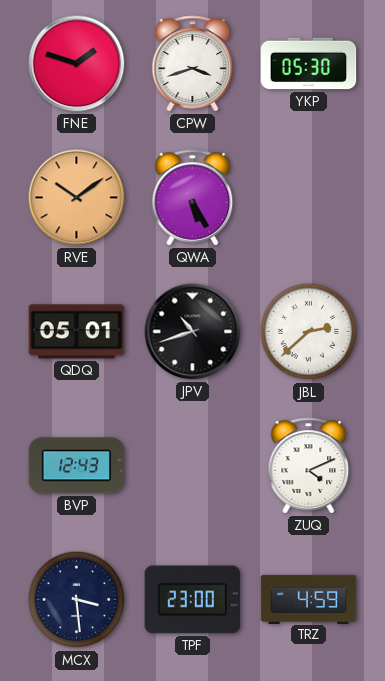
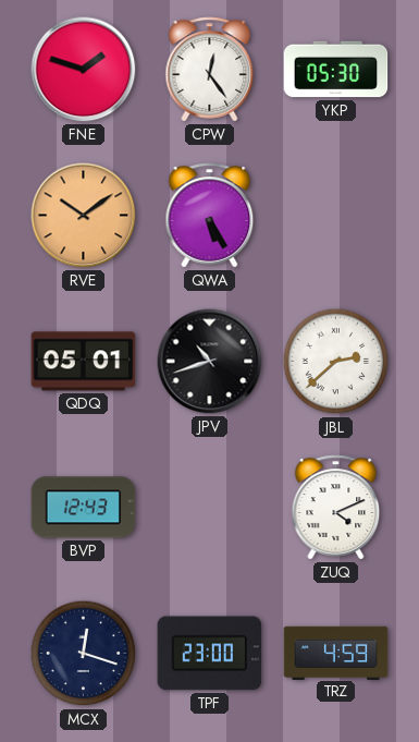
CPW: 3:42 -> 12:24 (210, 70)
MCX: 3:29 -> 12:18 (84, 654)
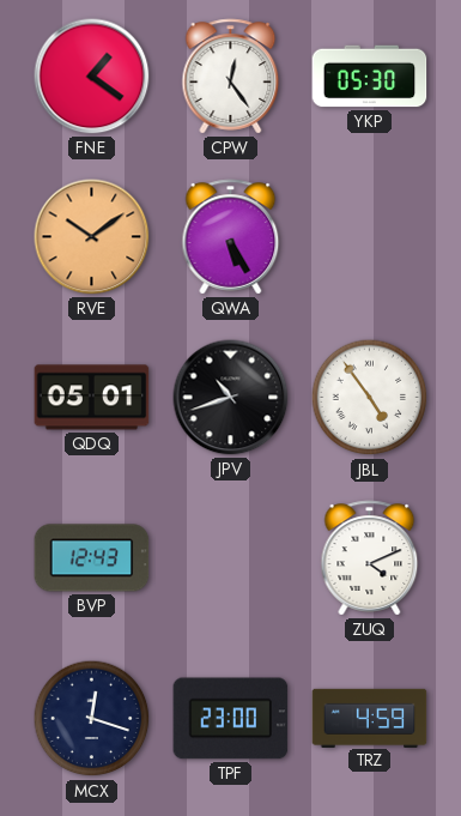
FNE: 1:48 -> 1:21 (92, 77)
JBL: 2:38 -> 4:54 (370, 398)
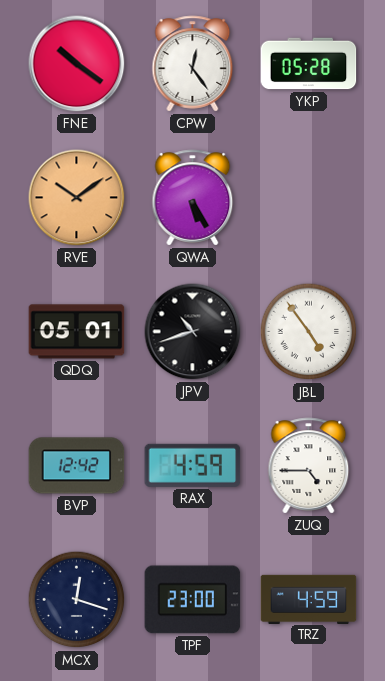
FNE: 1:21 -> 10:21 (77, 64)
YKP: 05:30 -> 05:28 (309, 64)
BVP: 12:43 -> 12:42 (77, 466)
RAX: none -> 4:59 (193, 465)
ZUQ: 4:11 -> 4:45 (309, 466)
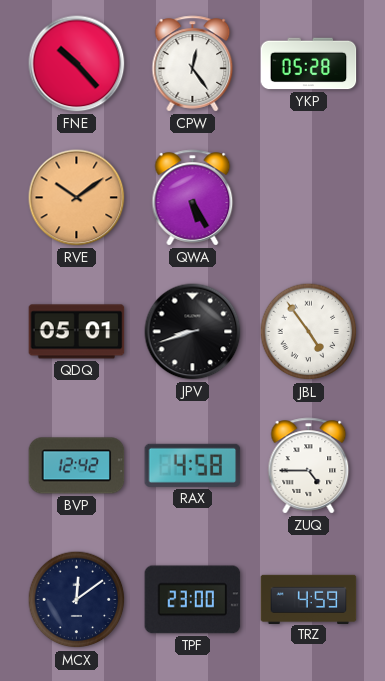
FNE: 10:21 -> 10:23 (77, 64)
JPV: 10:42 -> 8:42 (193, 332)
RAX: 4:59 -> 4:58 (193, 465)
MCX: 12:18 -> 12:09 (77, 600)
